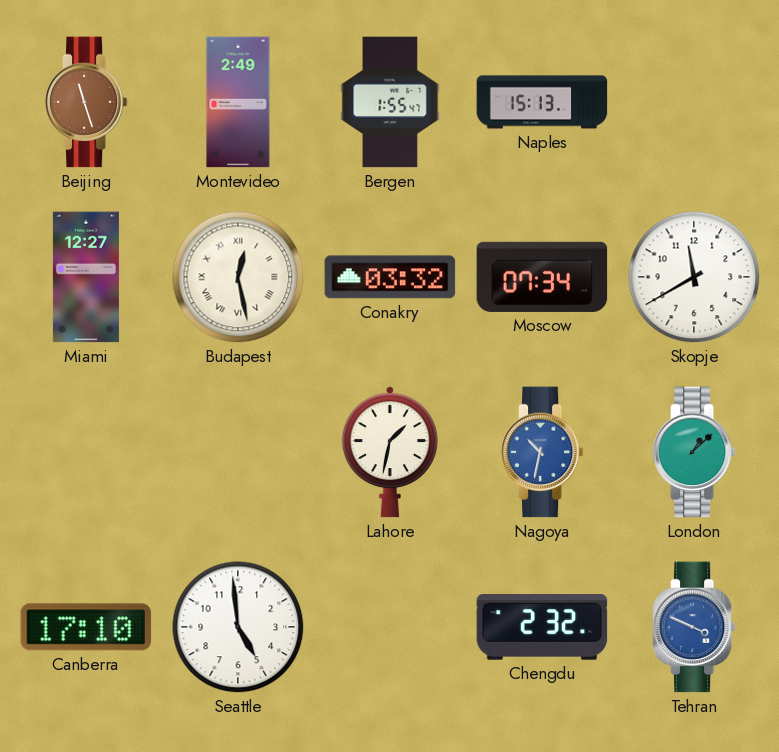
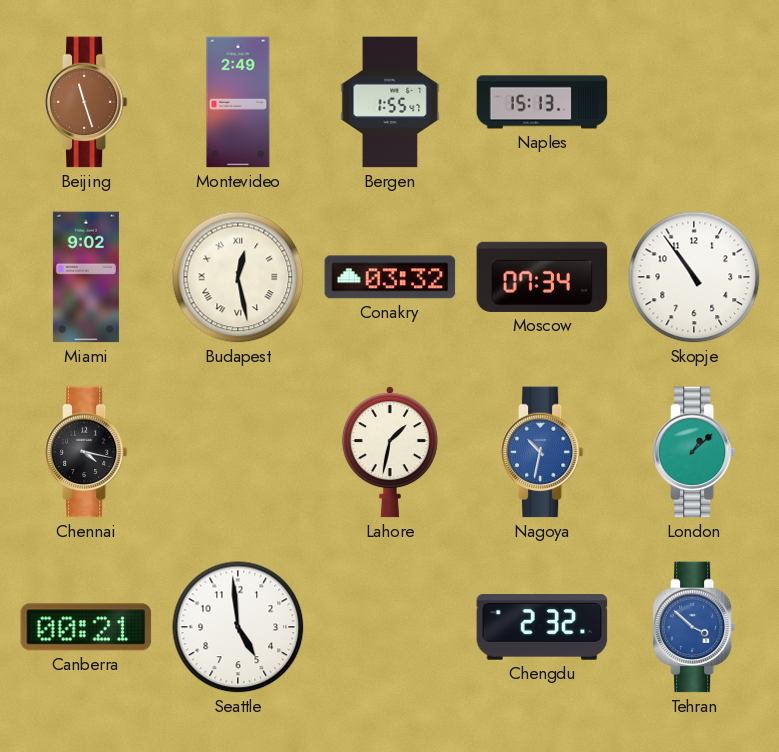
Miami: 12:27 -> 9:02 (86, 277)
Skopje: 11:40 -> 10:54 (694, 277)
Chennai: none -> 4:17 (86, 452)
Canberra: 17:10 -> 00:21 (86, 627)
Tehran: 3:49 -> 3:52 (694, 627)
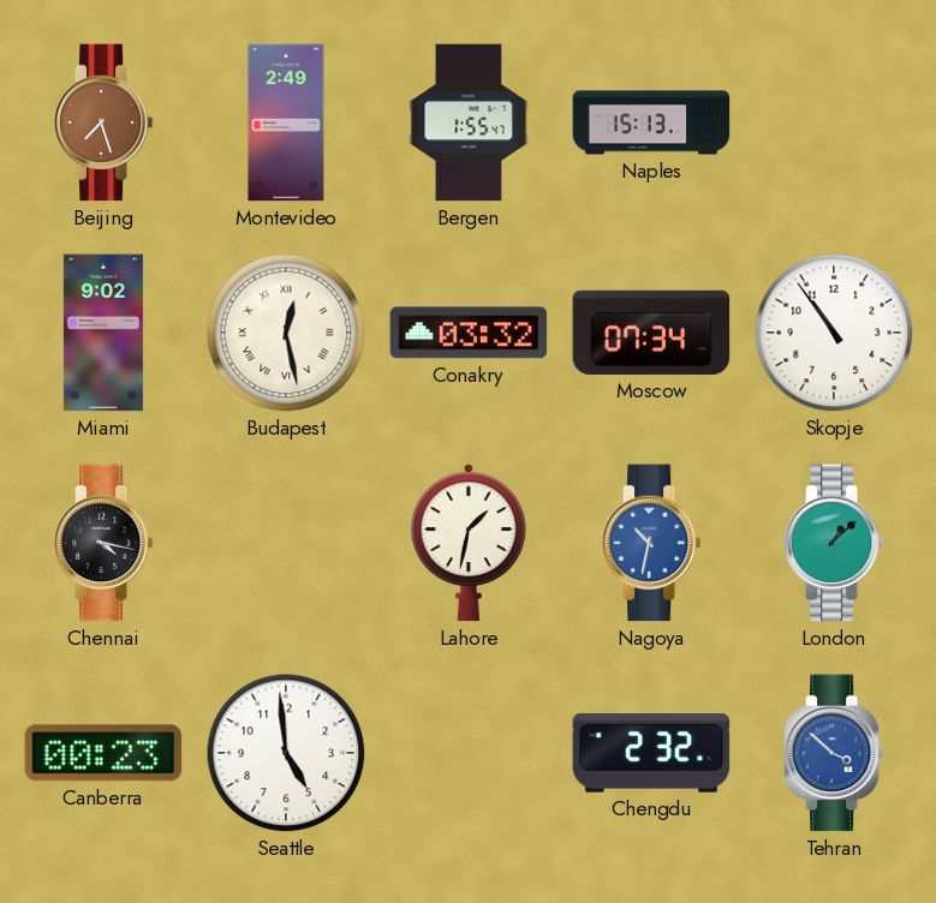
Beijing: 11:27 -> 7:27 (103, 122)
Canberra: 00:21 -> 00:23 (103, 753)
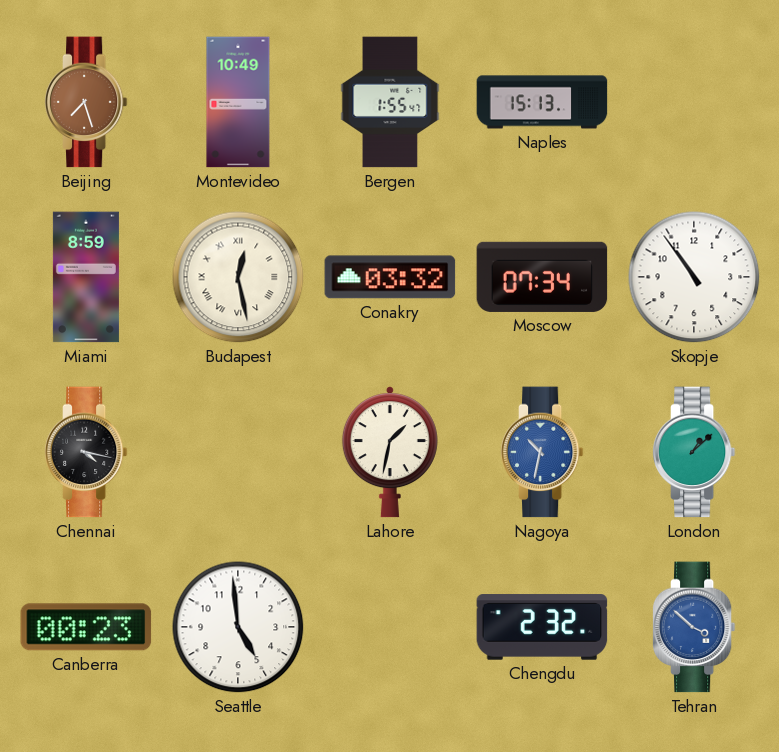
Montevideo: 2:49 -> 10:49 (238, 102)
Miami: 9:02 -> 8:59 (86, 277)
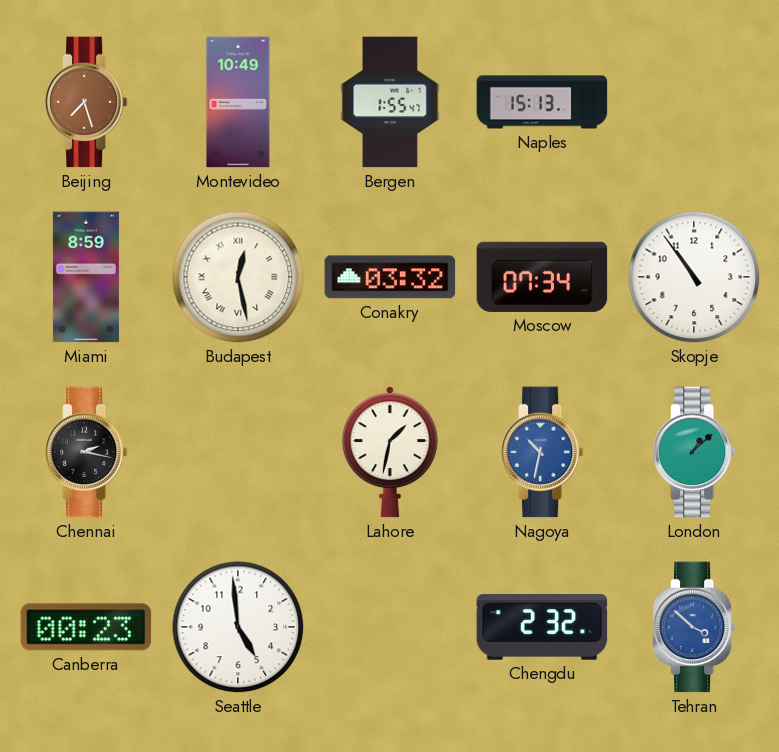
Chennai: 4:17 -> 2:17 (86, 452)
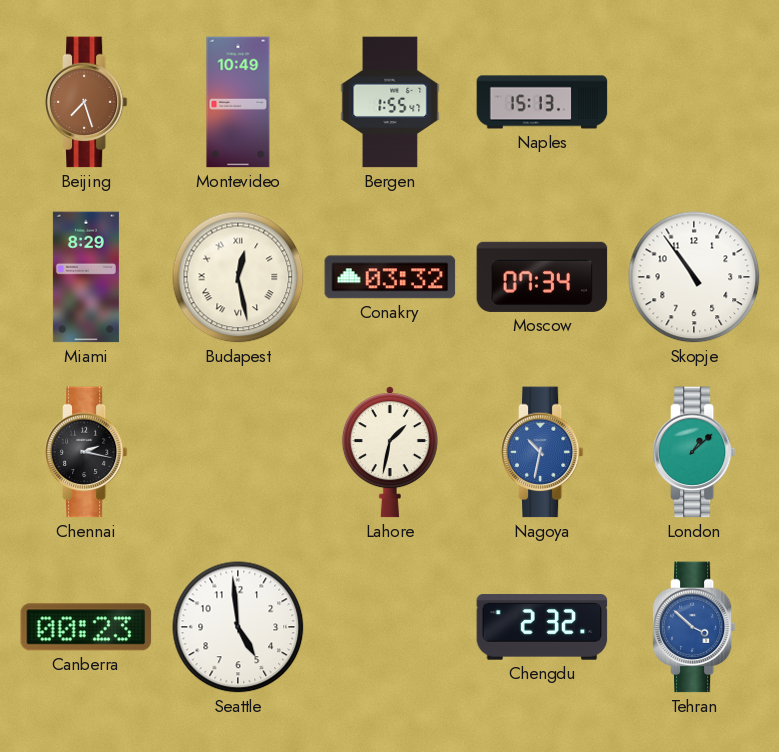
Miami: 8:59 -> 8:29 (86, 277)
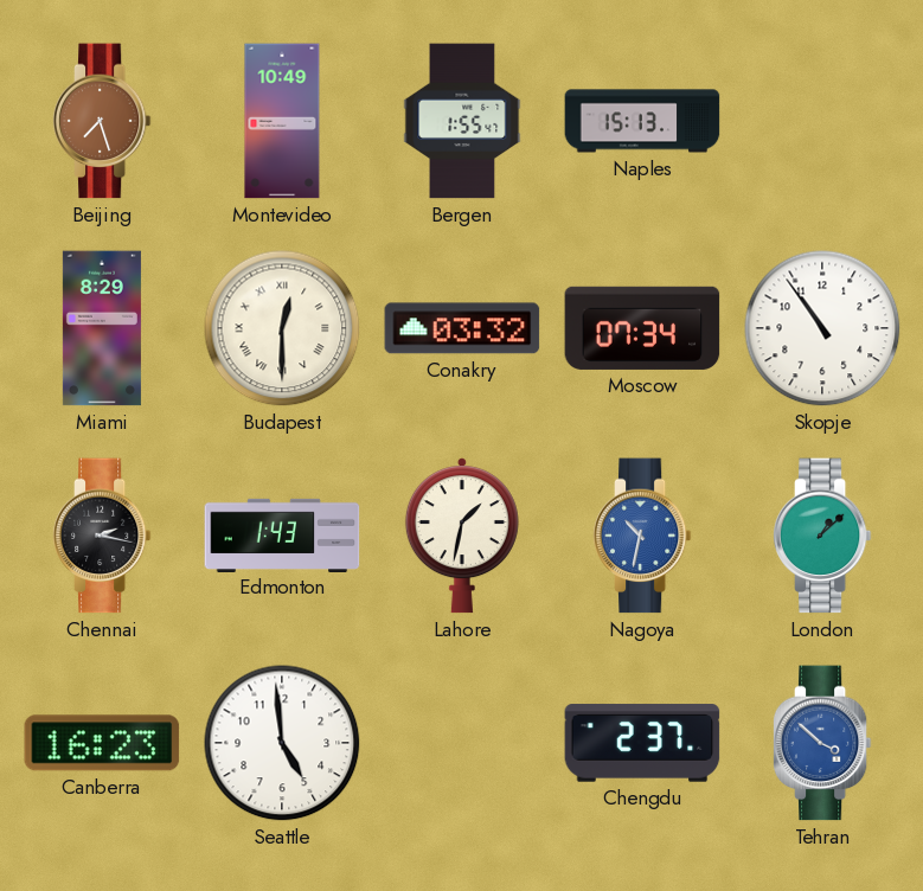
Budapest: 12:28 -> 12:30 (282, 328)
Edmonton: none -> 1:43 (282, 534)
Canberra: 00:23 -> 16:23 (102, 743)
Chengdu: 2:32 -> 2:37 (642, 743)
